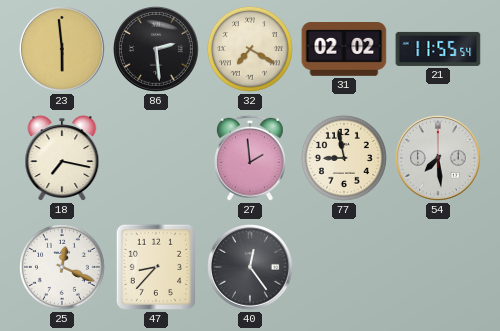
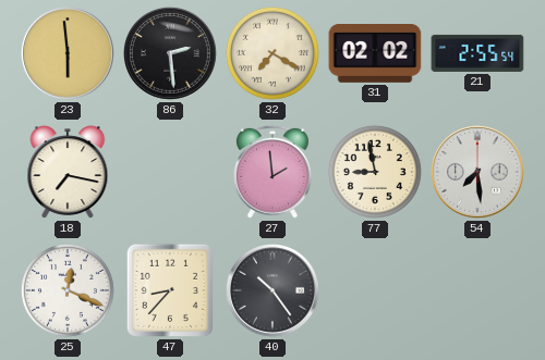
21: 11:55 -> 2:55 (477, 53)
40: 12:24 -> 10:24 (274, 291)
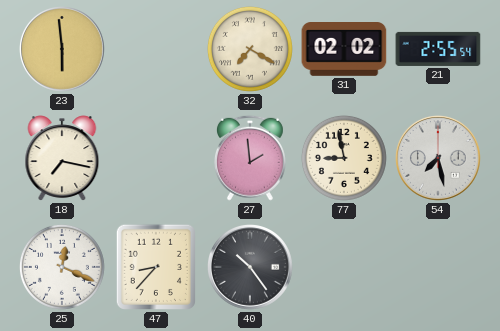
86: 2:29 -> none (171, 54)
54: 7:29 -> 7:28 (439, 159)
